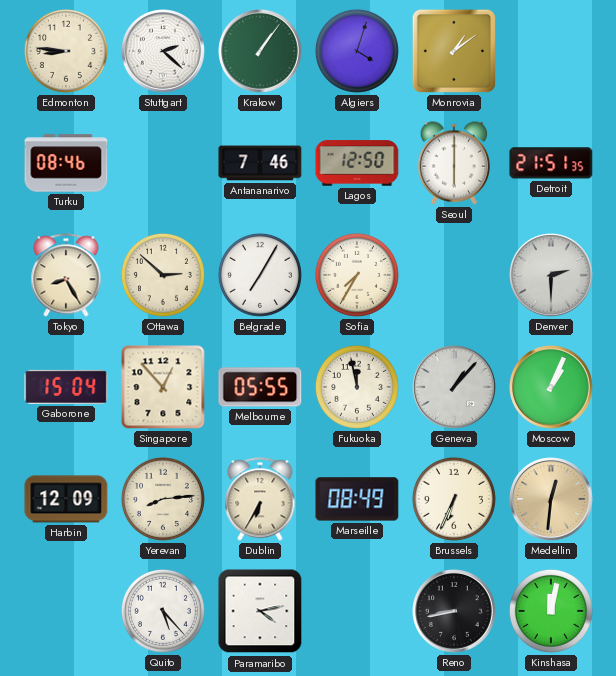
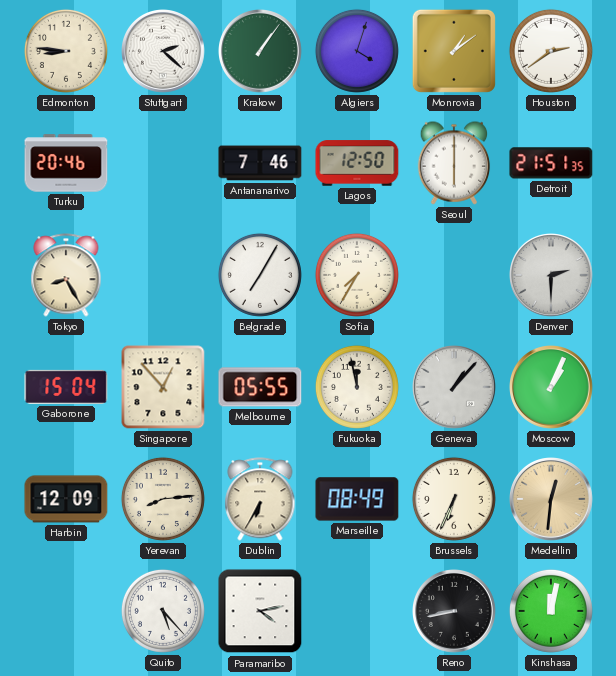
Houston: none -> 2:39 (551, 51)
Turku: 08:46 -> 20:46 (66, 163)
Ottawa: 2:52 -> none (163, 275)
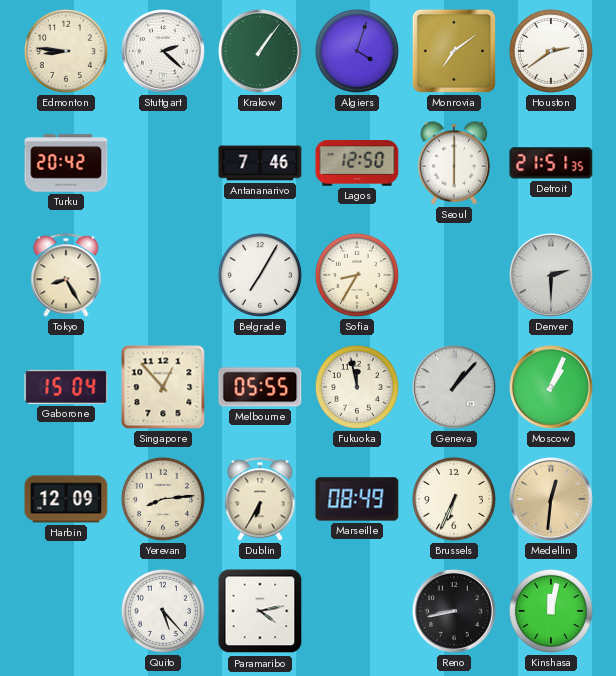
Monrovia: 1:09 -> 7:09 (454, 51)
Turku: 20:46 -> 20:42 (66, 163)
Sofia: 7:35 -> 8:35 (357, 275)
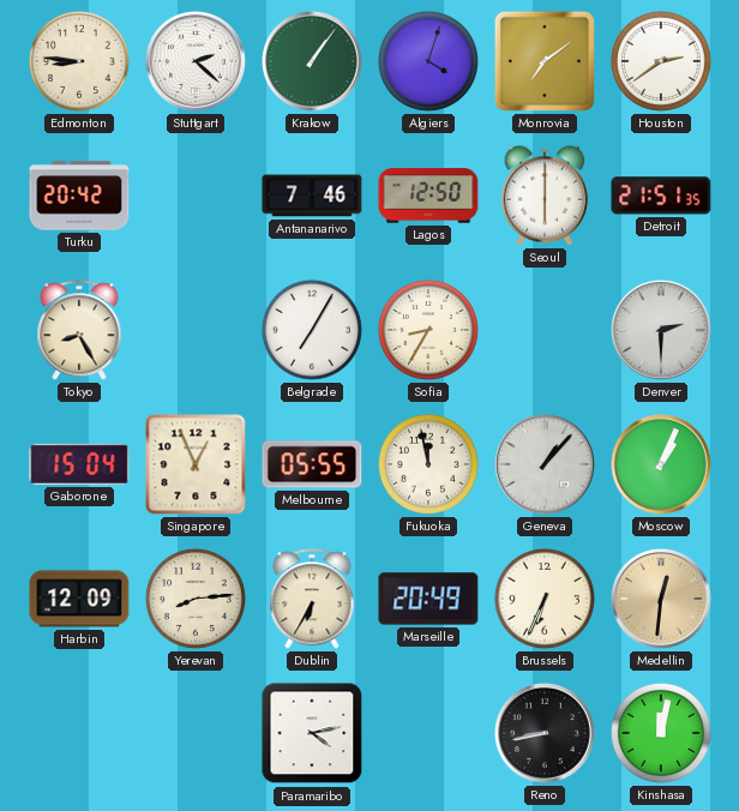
Singapore: 12:53 -> 12:56 (196, 464)
Marseille: 08:49 -> 20:49 (428, 599)
Quito: 5:23 -> none (163, 611)
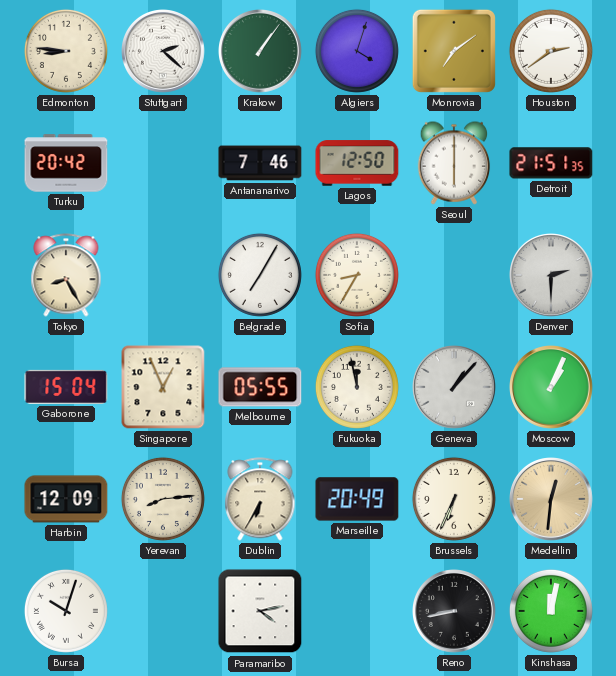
Bursa: none -> 10:03 (66, 611)
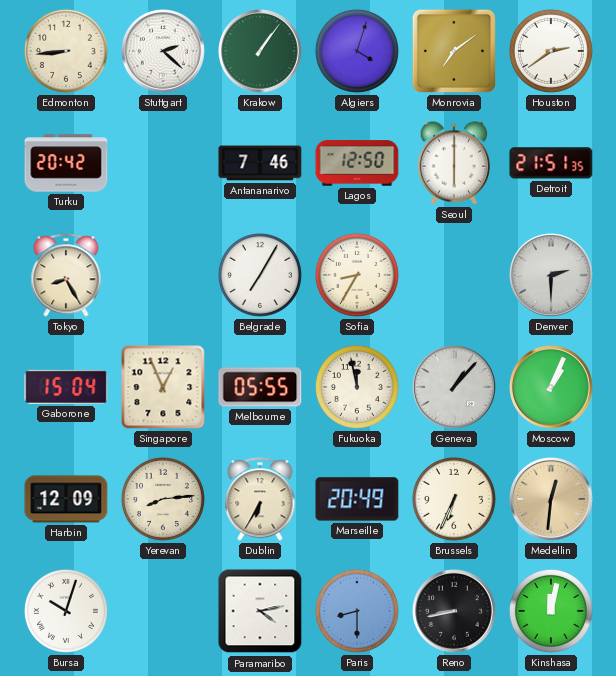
Edmonton: 8:46 -> 8:44 (66, 51)
Paris: none -> 8:30 (357, 611)
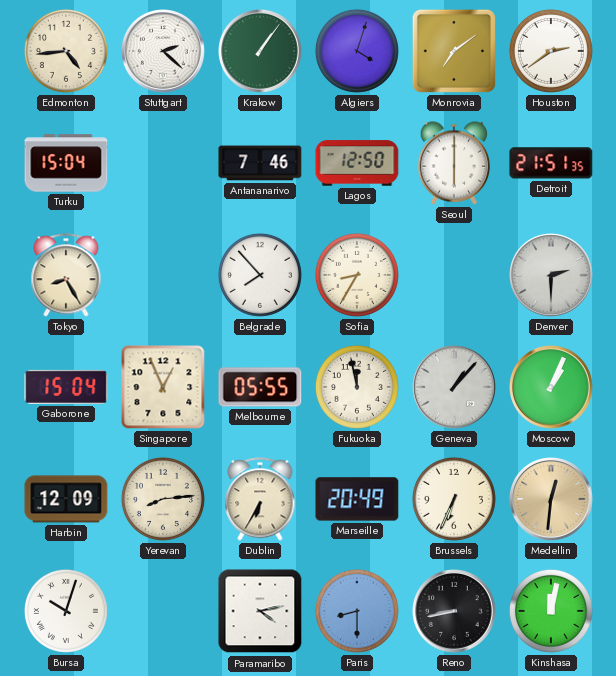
Edmonton: 8:44 -> 4:44 (66, 51)
Turku: 20:42 -> 15:04 (66, 163)
Belgrade: 7:05 -> 7:53 (260, 275)
